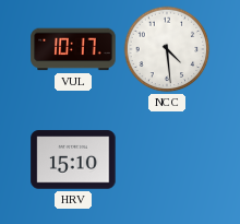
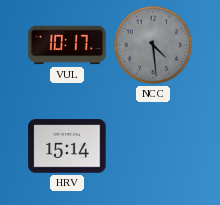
NCC dial: white -> grey (153, 45)
HRV: 15:10 -> 15:14 (67, 146)
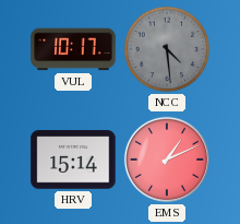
EMS: none -> 1:11 (167, 160)
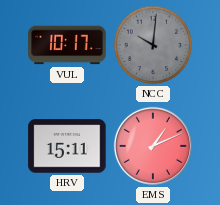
NCC: 4:29 -> 10:01 (153, 45)
HRV: 15:14 -> 15:11 (67, 146)
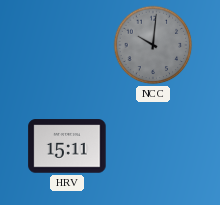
VUL: 10:17 -> none (67, 45)
EMS: 1:11 -> none (153, 146)
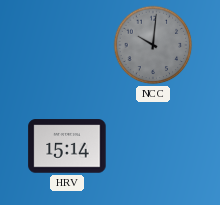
HRV: 15:11 -> 15:14 (67, 146)
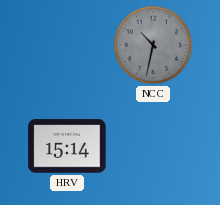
NCC: 10:01 -> 10:32 (153, 45)
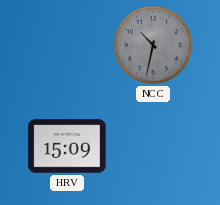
HRV: 15:14 -> 15:09 (67, 146)
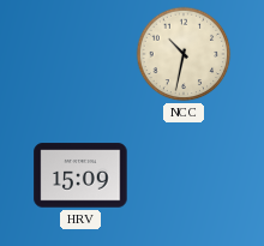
NCC dial: grey -> cream (184, 54)
